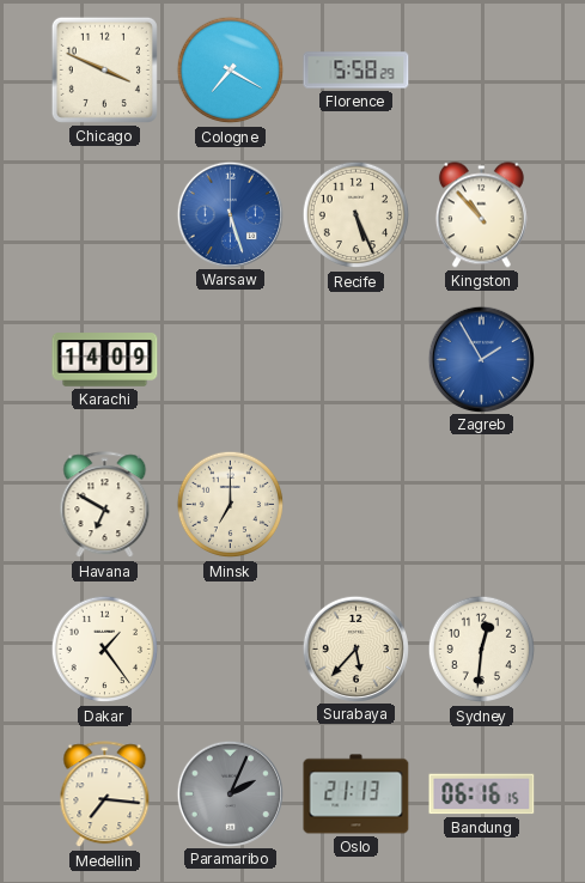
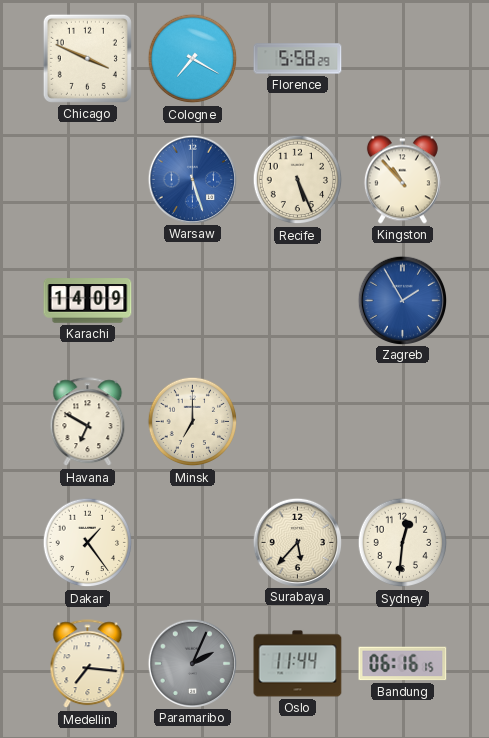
Oslo: 21:13 -> 11:44 (298, 664)
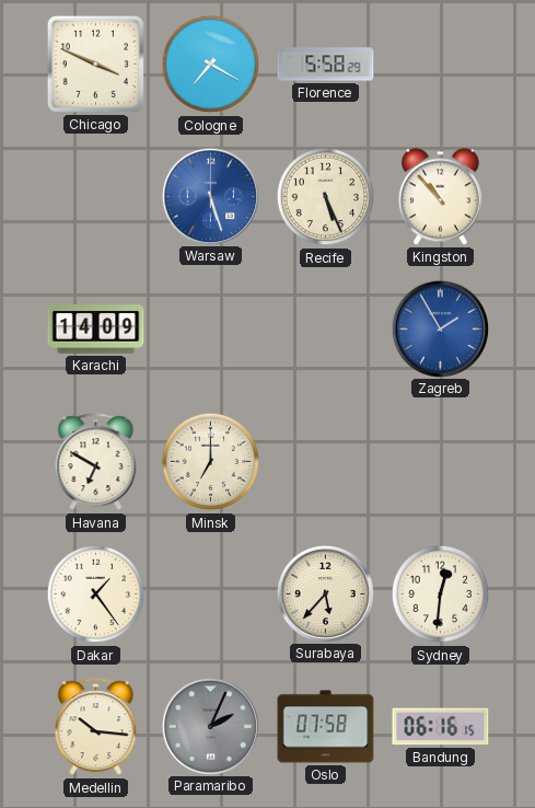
Medellin: 7:16 -> 10:16 (96, 727)
Oslo: 11:44 -> 07:58 (326, 727)
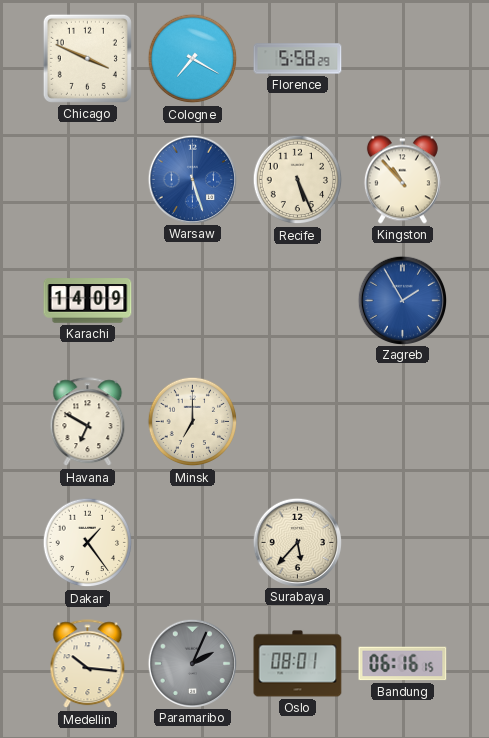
Sydney: 12:31 -> none (441, 595)
Oslo: 07:58 -> 08:01 (298, 664)
